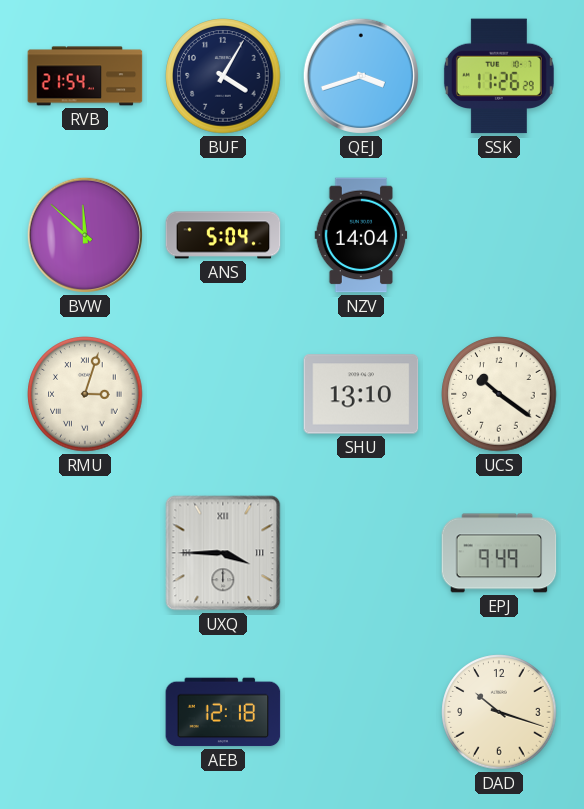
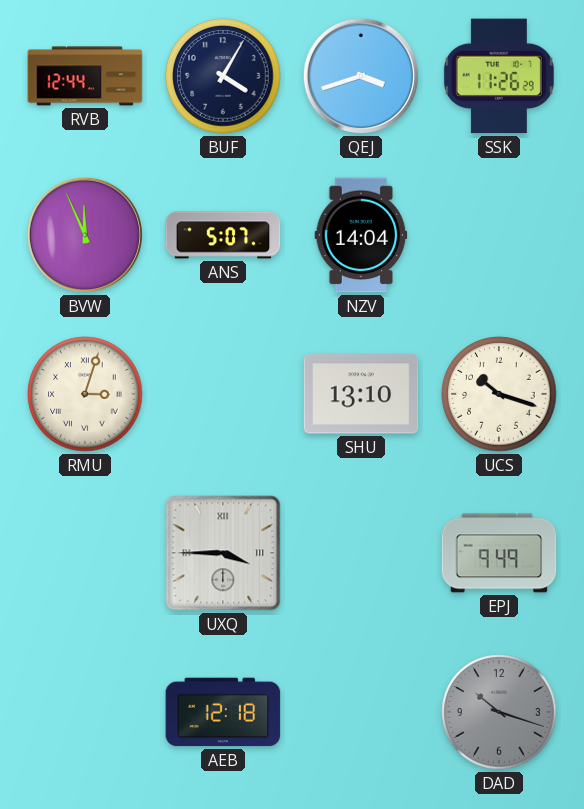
RVB: 21:54 -> 12:44 (85, 76)
BVW: 11:52 -> 11:56 (85, 235)
ANS: 5:04 -> 5:07 (223, 235)
UCS: 10:21 -> 10:18 (499, 394)
DAD dial: cream -> grey (499, 712)
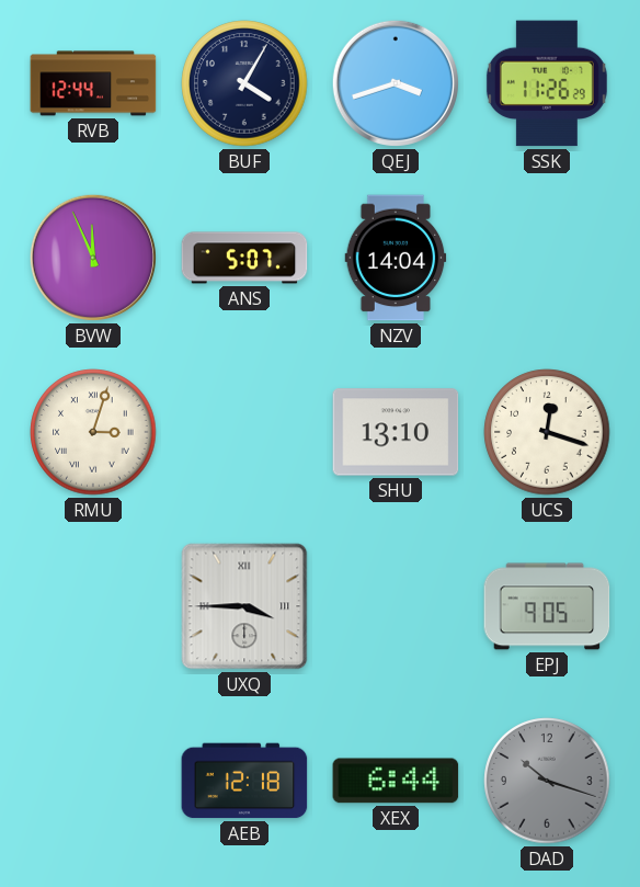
UCS: 10:18 -> 12:18 (547, 432)
EPJ: 9:49 -> 9:05 (547, 606)
XEX: none -> 6:44 (396, 781)
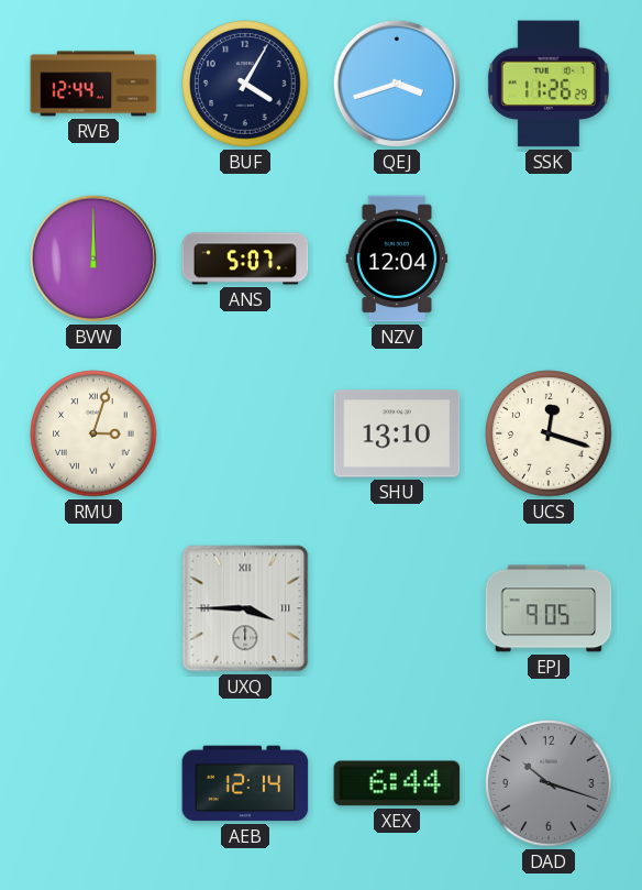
BVW: 11:56 -> 12:00 (93, 259)
NZV: 14:04 -> 12:04 (397, 259)
AEB: 12:18 -> 12:14 (245, 783)
